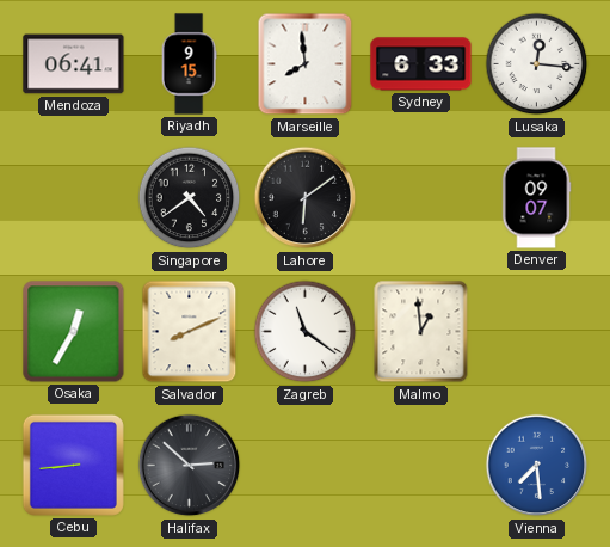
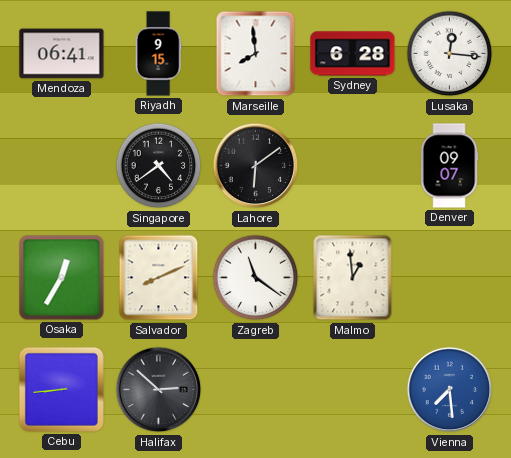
Sydney: 6:33 -> 6:28 (353, 54)
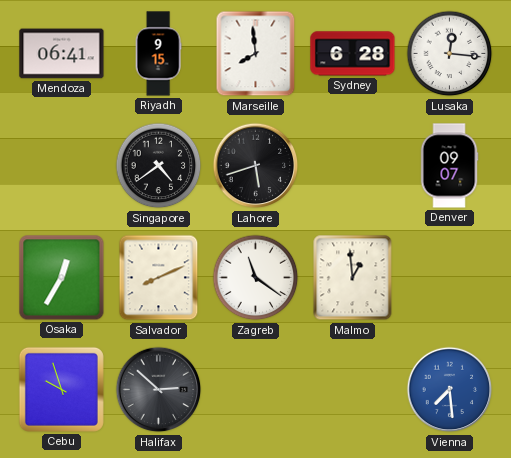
Lahore: 6:09 -> 5:42 (256, 166)
Cebu: 8:44 -> 9:57 (61, 389)
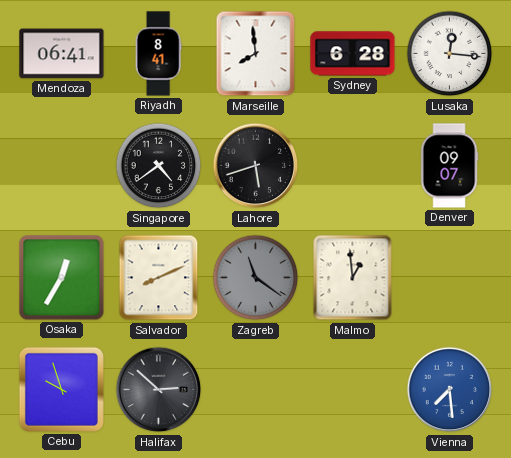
Riyadh: 9:15 -> 8:41 (158, 54)
Zagreb dial: white -> grey (256, 278)
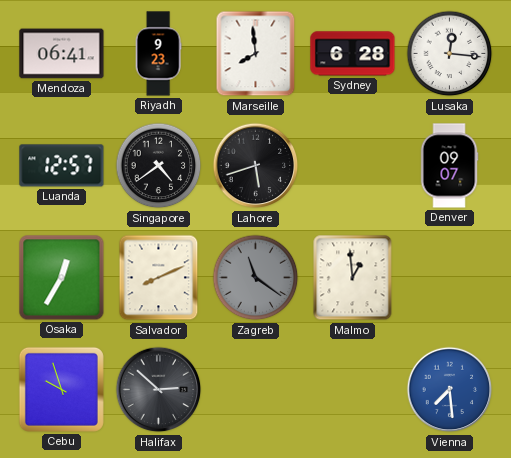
Riyadh: 8:41 -> 9:23 (158, 54)
Luanda: none -> 12:57 (62, 166)
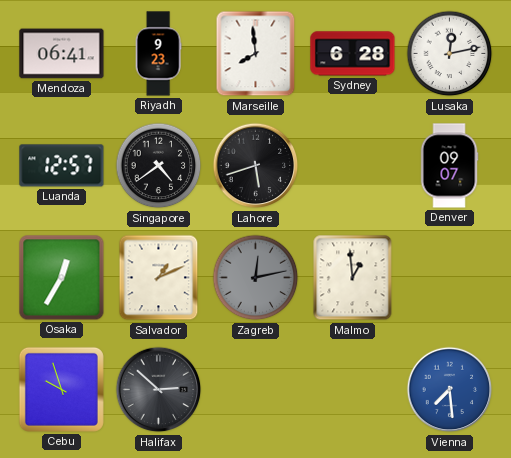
Lusaka: 12:16 -> 12:13 (450, 54)
Salvador: 8:11 -> 1:11 (159, 278)
Zagreb: 11:21 -> 12:13 (256, 278)
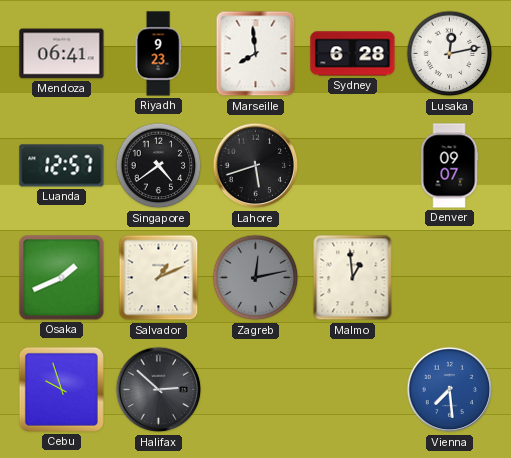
Osaka: 12:35 -> 1:41 (62, 278)
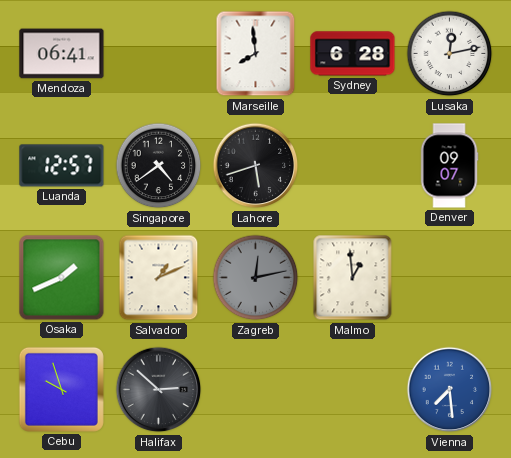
Riyadh: 9:23 -> none (158, 54)
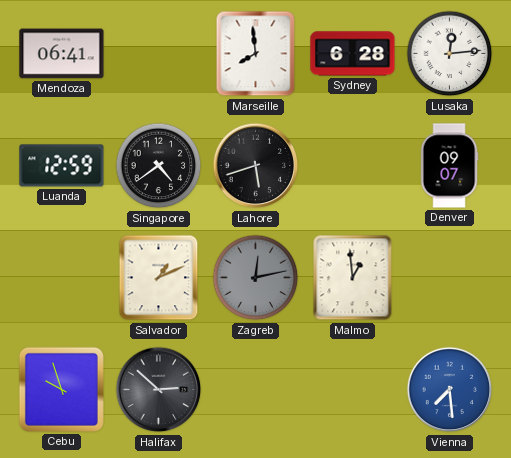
Lusaka: 12:13 -> 12:14 (450, 54)
Luanda: 12:57 -> 12:59 (62, 166)
Osaka: 1:41 -> none (62, 278)
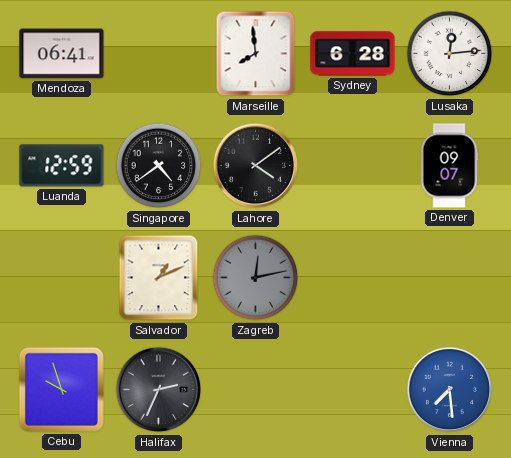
Lahore: 5:42 -> 4:09 (256, 166)
Malmo: 12:59 -> none (353, 278)
Halifax: 2:52 -> 2:34 (159, 390)
